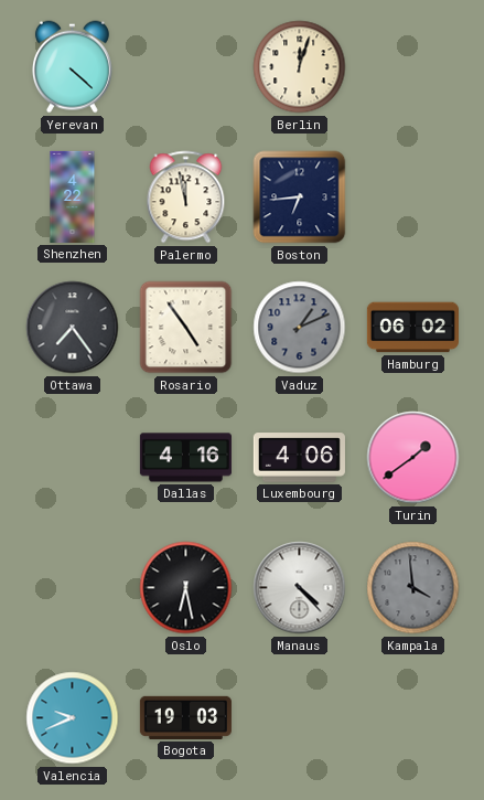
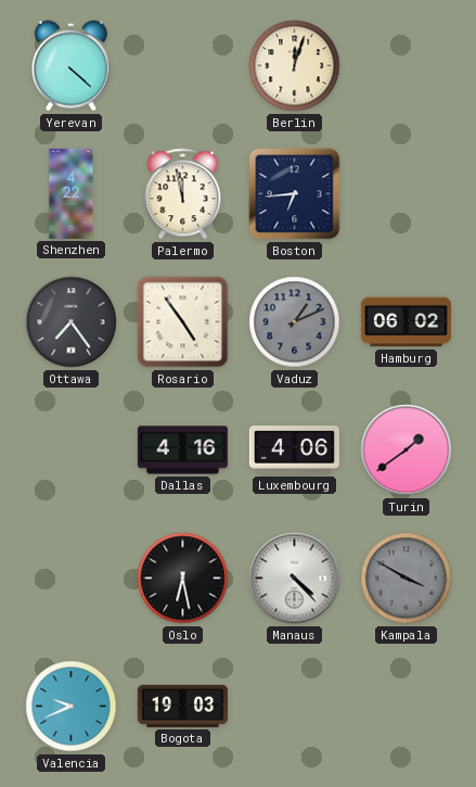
Kampala: 3:59 -> 3:50 (407, 579)
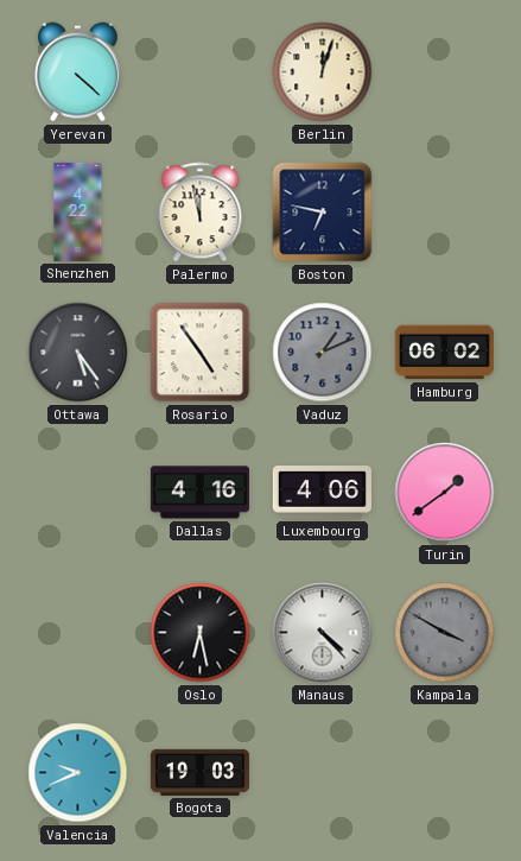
Boston: 6:44 -> 6:47 (323, 213)
Ottawa: 7:24 -> 5:24 (78, 353)
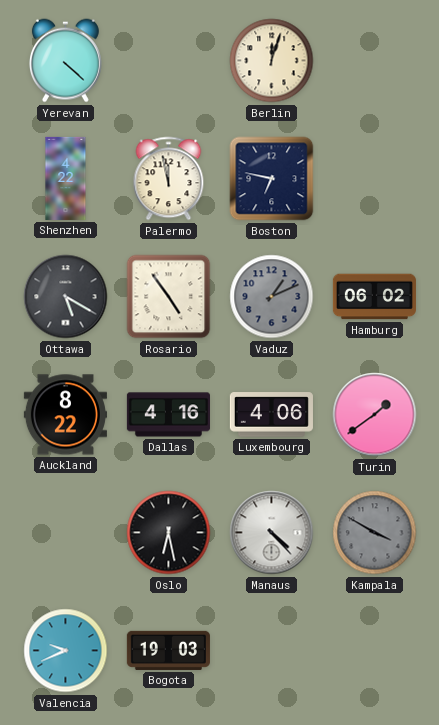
Ottawa: 5:24 -> 5:20 (66, 297)
Auckland: none -> 8:22 (65, 415)
